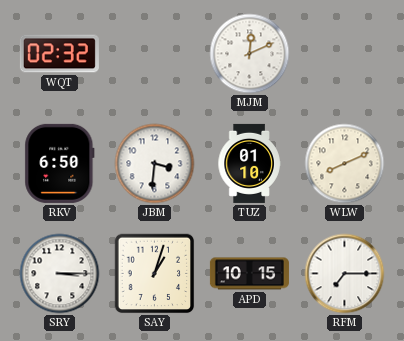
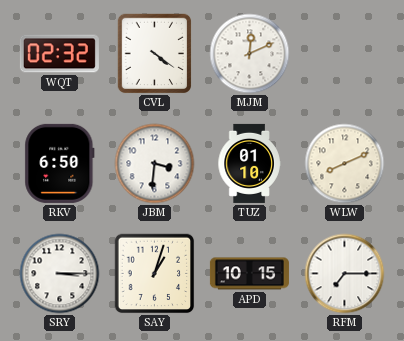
CVL: none -> 4:21 (154, 54)
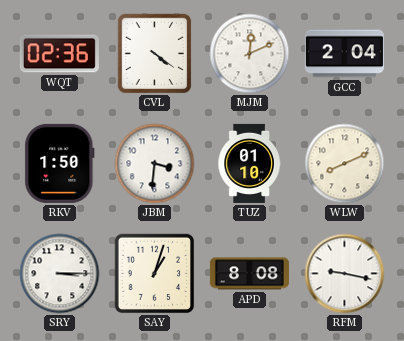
WQT: 02:32 -> 02:36 (59, 54)
GCC: none -> 2:04 (344, 54)
RKV: 6:50 -> 1:50 (60, 163)
APD: 10:15 -> 8:08 (249, 274)
RFM: 7:15 -> 9:17 (345, 274)
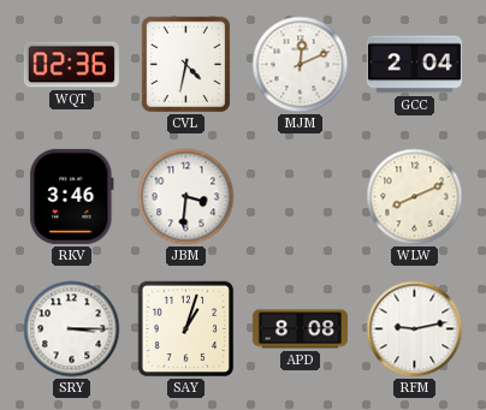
CVL: 4:21 -> 4:32 (185, 65)
RKV: 1:50 -> 3:46 (72, 196)
TUZ: 01:10 -> none (249, 163)
RFM: 9:17 -> 9:13 (415, 329)
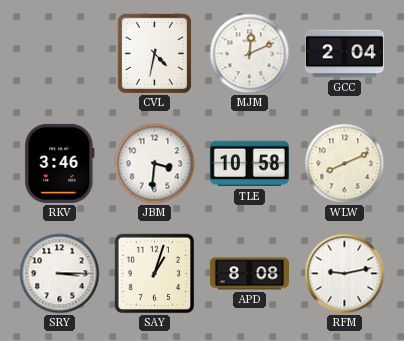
WQT: 02:36 -> none (71, 65)
TLE: none -> 10:58 (249, 164)
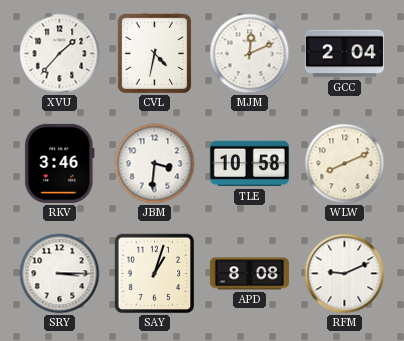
XVU: none -> 1:37 (60, 54)
RFM: 9:13 -> 9:11 (345, 274)
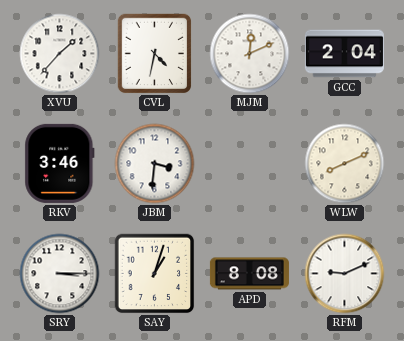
TLE: 10:58 -> none (249, 164)
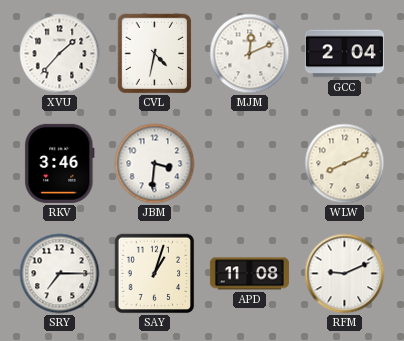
SRY: 3:15 -> 7:15 (60, 274)
APD: 8:08 -> 11:08 (249, 274)
